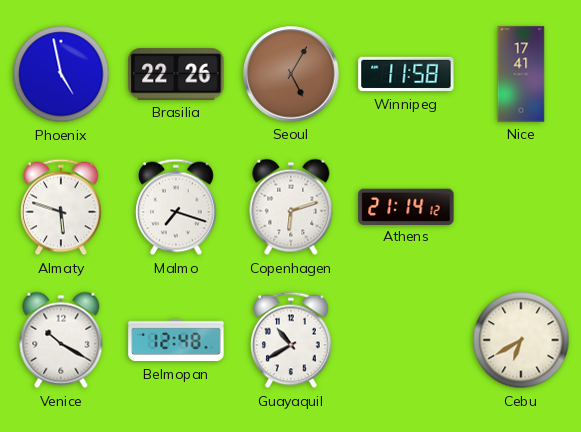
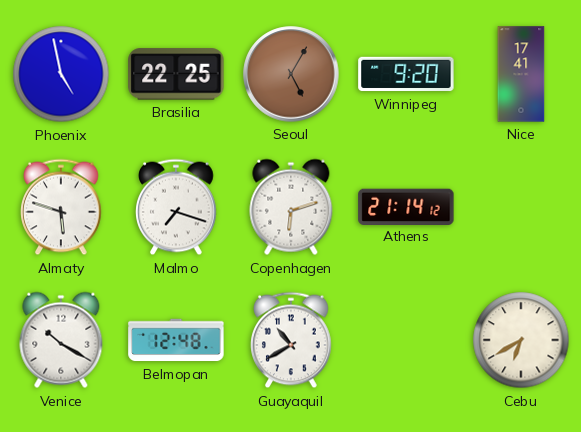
Brasilia: 22:26 -> 22:25 (176, 74)
Winnipeg: 11:58 -> 9:20 (406, 74)
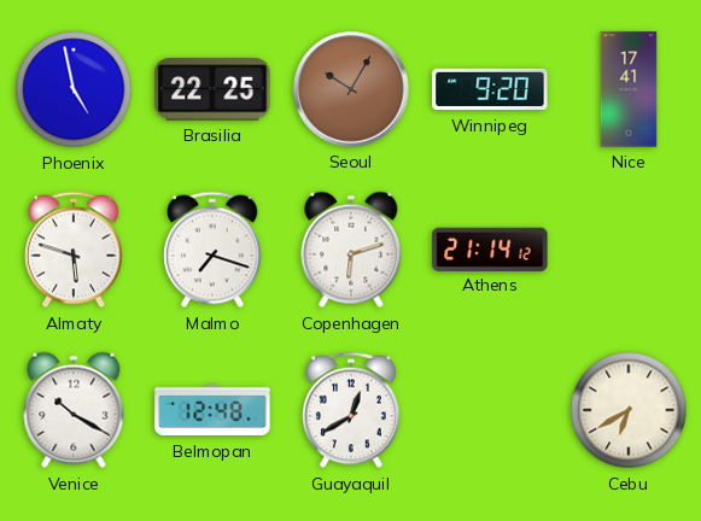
Seoul: 5:05 -> 10:05 (351, 89)
Guayaquil: 10:40 -> 12:40 (352, 410)
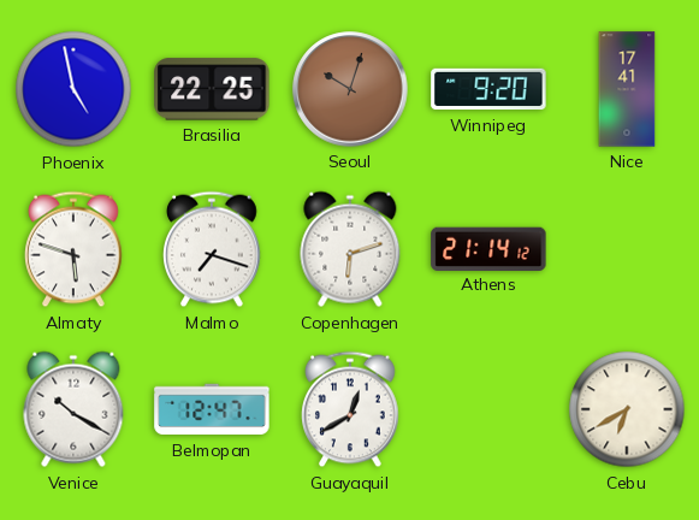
Seoul: 10:05 -> 10:03 (350, 89)
Belmopan: 12:48 -> 12:47 (212, 409)
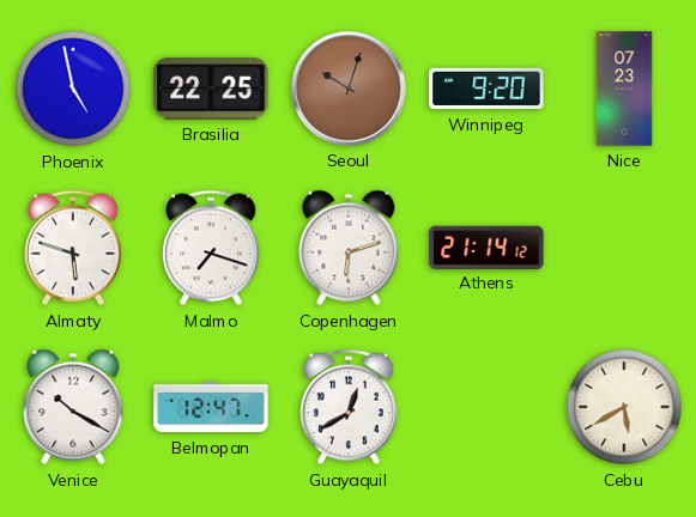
Nice: 17:41 -> 07:23 (624, 89)
Cebu: 6:40 -> 5:40 (624, 407)
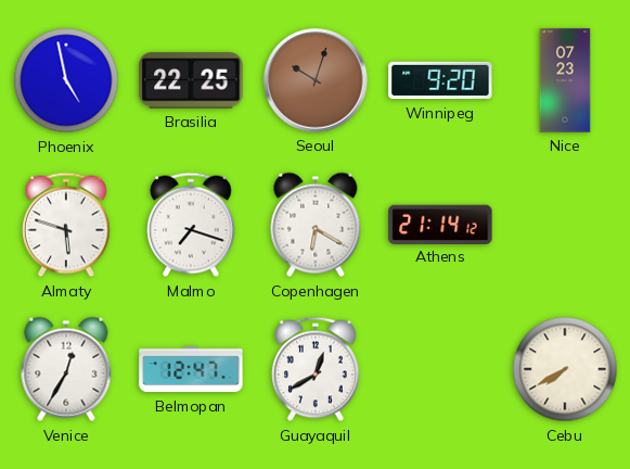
Copenhagen: 6:12 -> 6:20 (316, 225)
Venice: 10:20 -> 12:35 (66, 369)
Cebu: 5:40 -> 7:40 (565, 369)
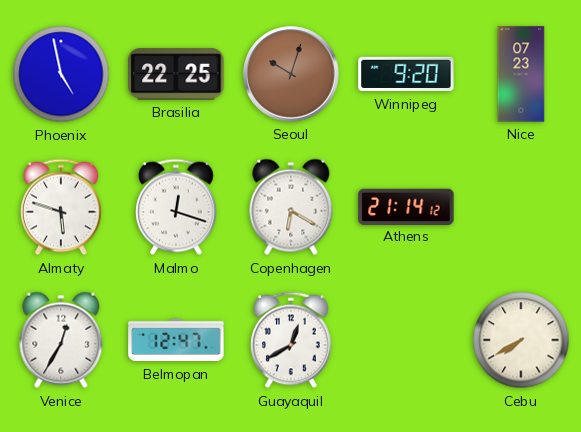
Malmo: 7:18 -> 12:18 (177, 207)
